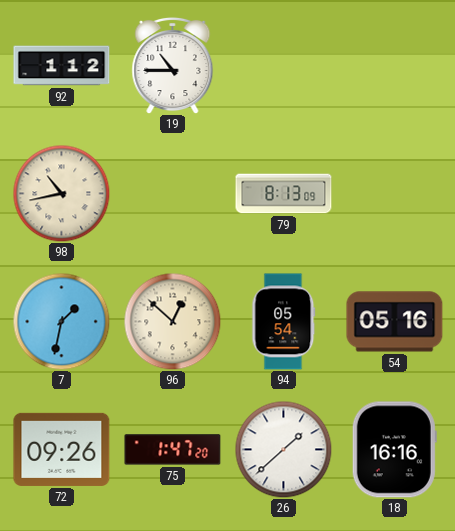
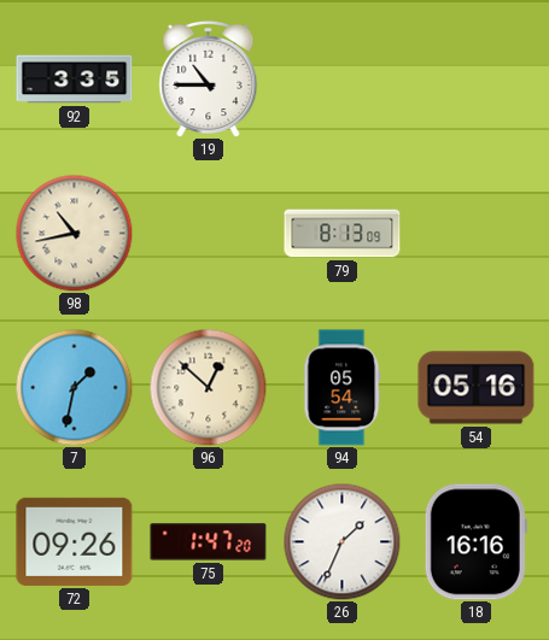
92: 1:12 -> 3:35 (75, 80)
26: 1:38 -> 1:34 (341, 541)
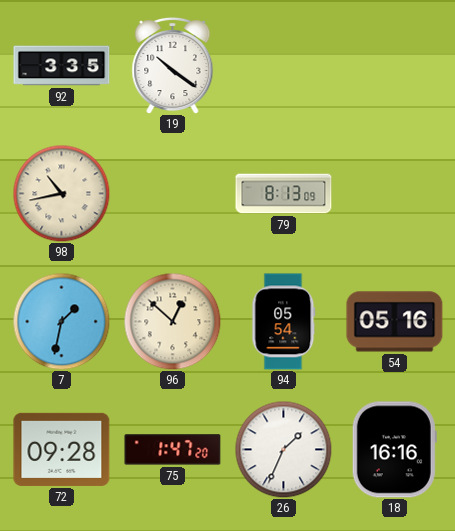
19: 10:45 -> 10:21 (173, 65)
72: 09:26 -> 09:28 (62, 449)
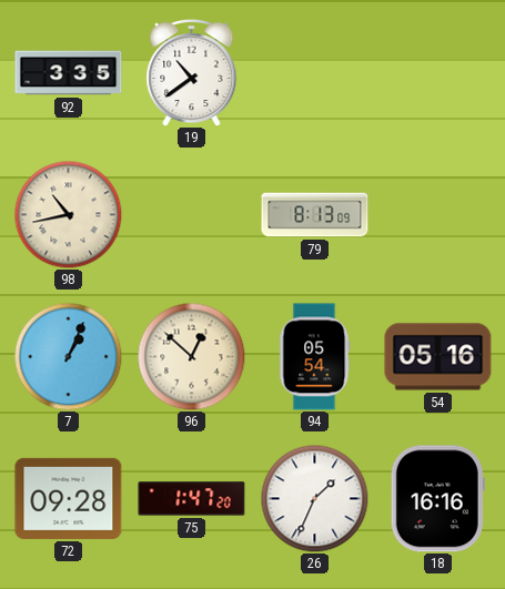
19: 10:21 -> 10:39 (192, 72)
7: 1:32 -> 1:04 (68, 356)
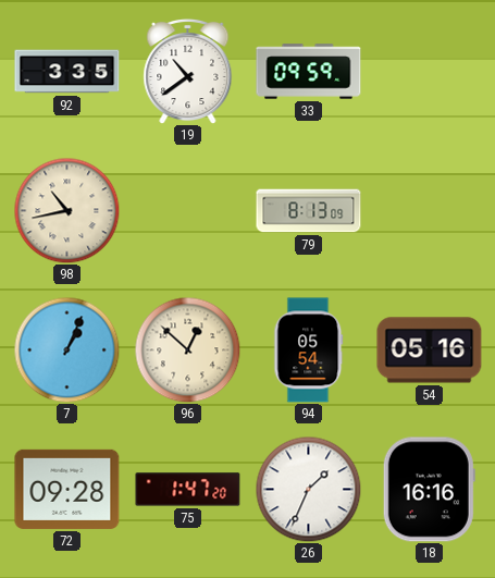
33: none -> 09:59 (309, 72)
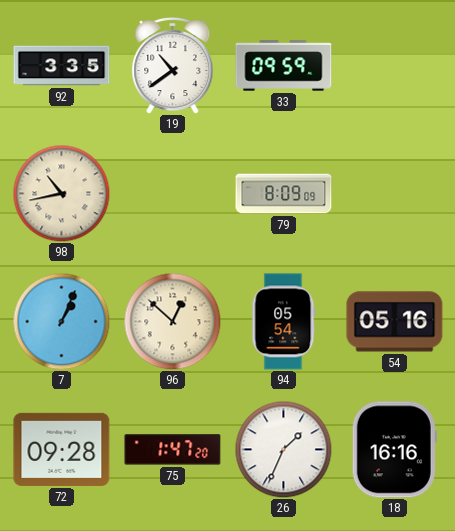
79: 8:13 -> 8:09 (284, 194)
